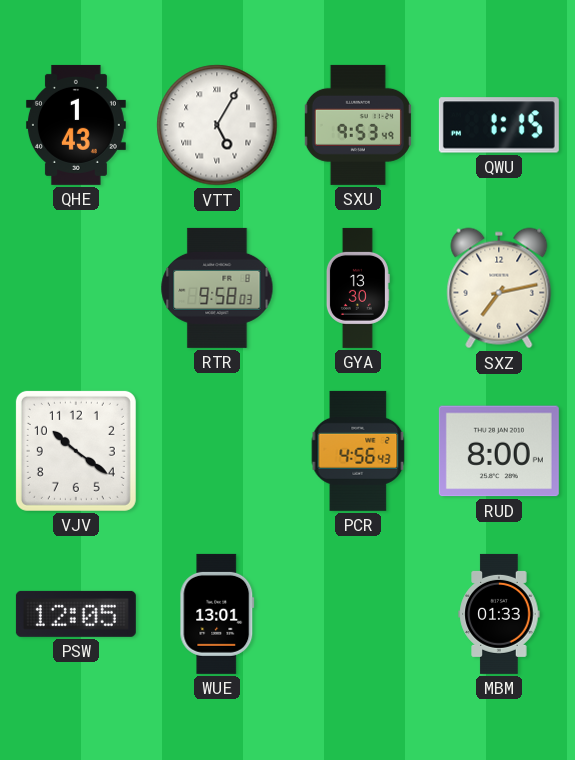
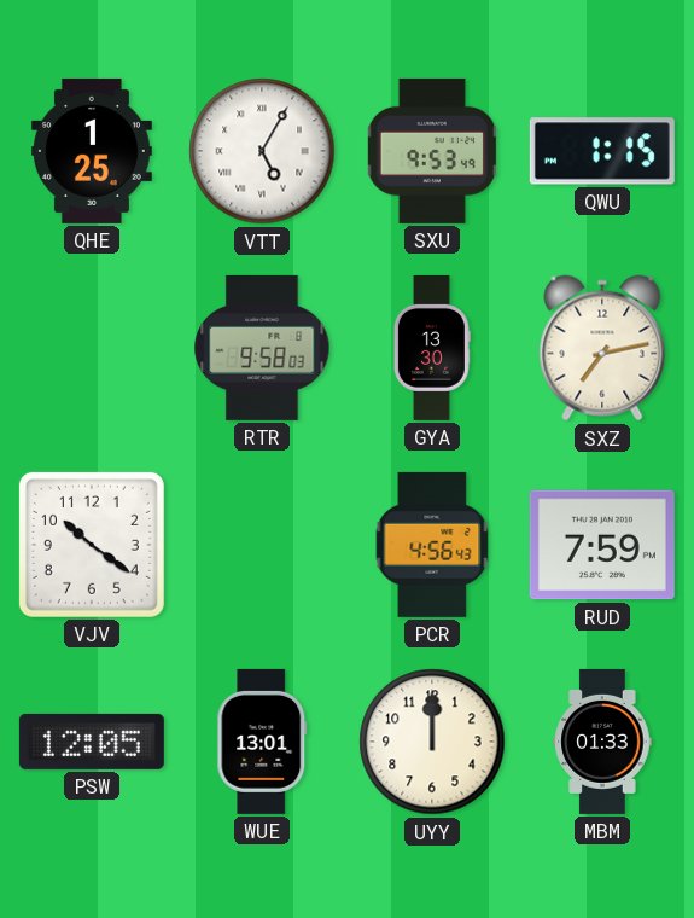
QHE: 1:43 -> 1:25 (92, 151)
RUD: 8:00 -> 7:59 (602, 545)
UYY: none -> 12:00 (432, 742)
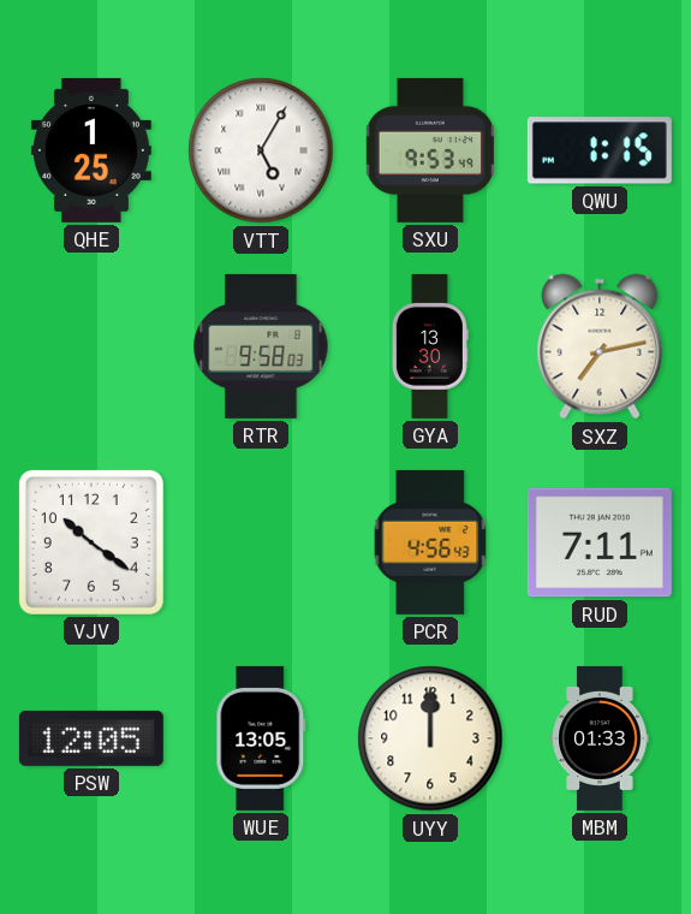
RUD: 7:59 -> 7:11 (600, 542)
WUE: 13:01 -> 13:05 (261, 738)
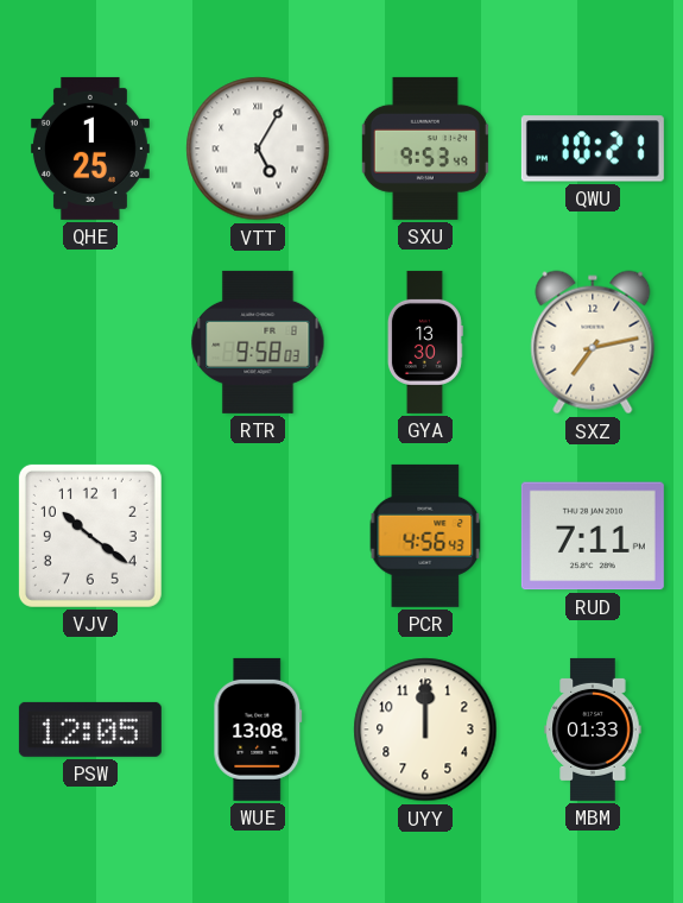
QWU: 1:15 -> 10:21 (593, 149)
WUE: 13:05 -> 13:08 (258, 730)
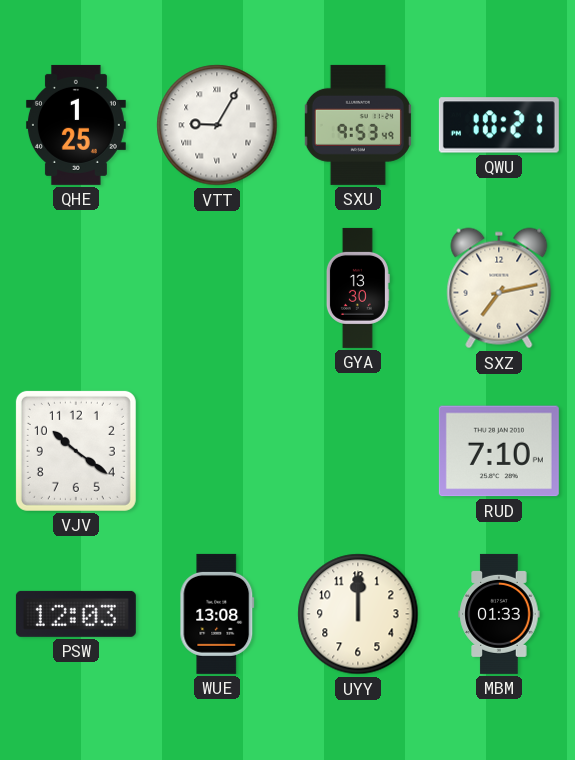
VTT: 5:05 -> 9:05 (217, 125)
RTR: 9:58 -> none (258, 342)
PCR: 4:56 -> none (425, 536)
RUD: 7:11 -> 7:10 (499, 451)
PSW: 12:05 -> 12:03 (76, 614)
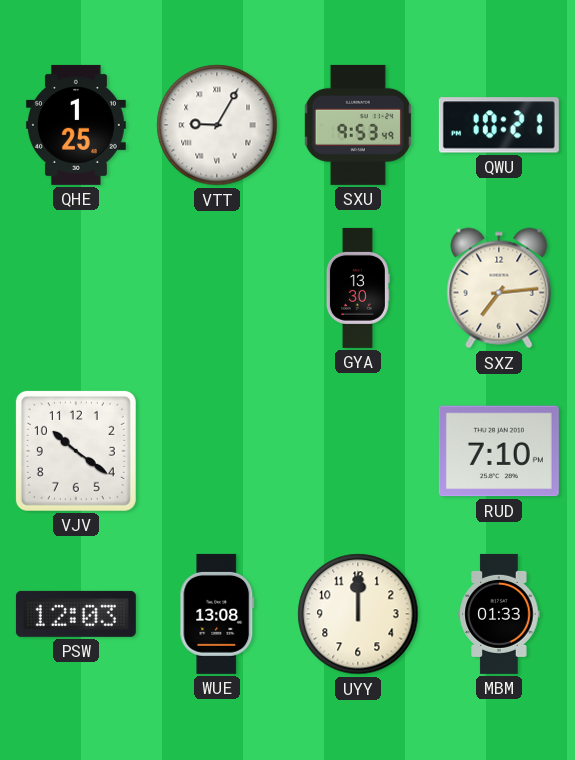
SXZ: 7:13 -> 7:14 (499, 288)
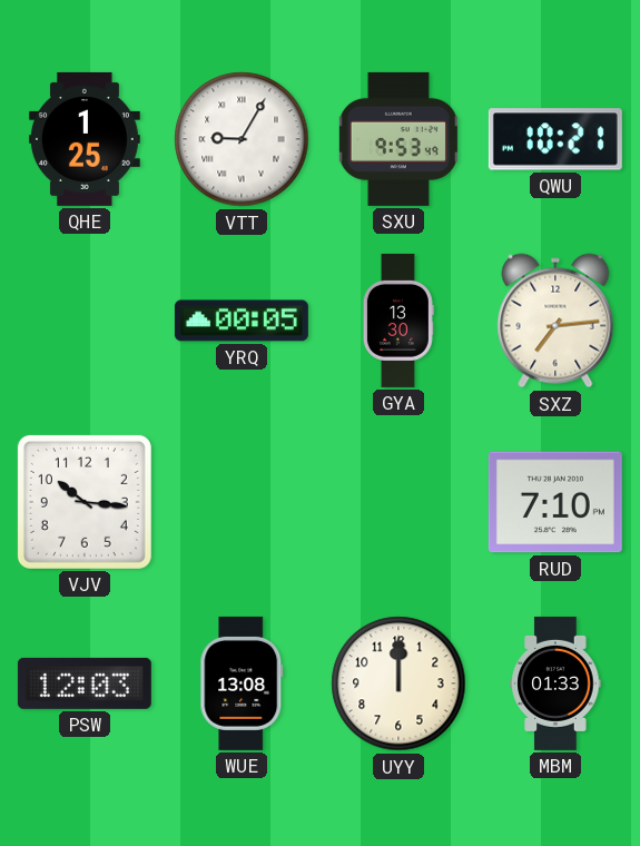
YRQ: none -> 00:05 (242, 321)
VJV: 10:21 -> 10:16 (85, 502)
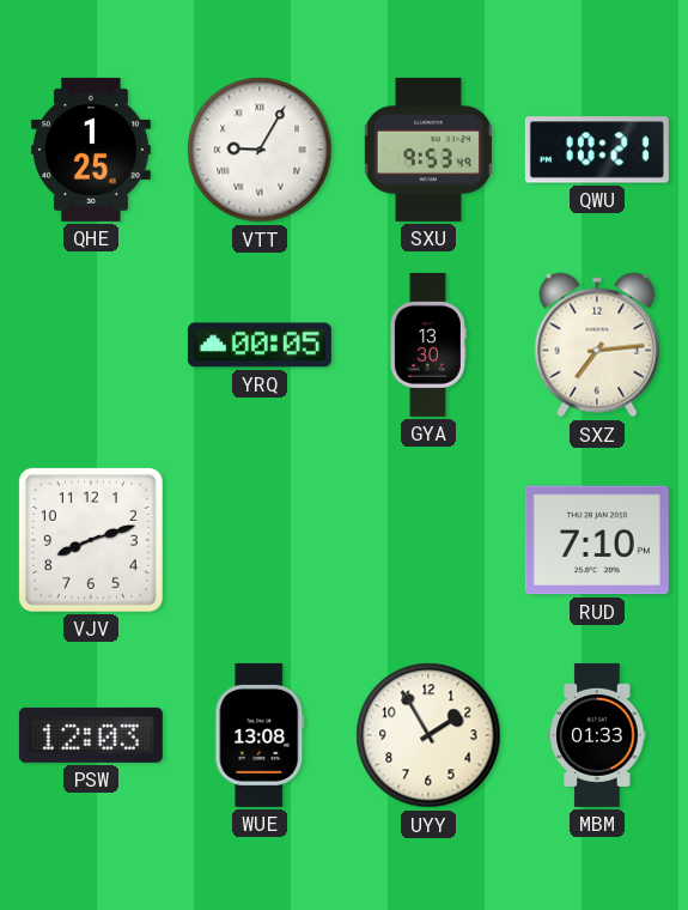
VJV: 10:16 -> 8:12 (91, 540)
UYY: 12:00 -> 1:55 (428, 735)
